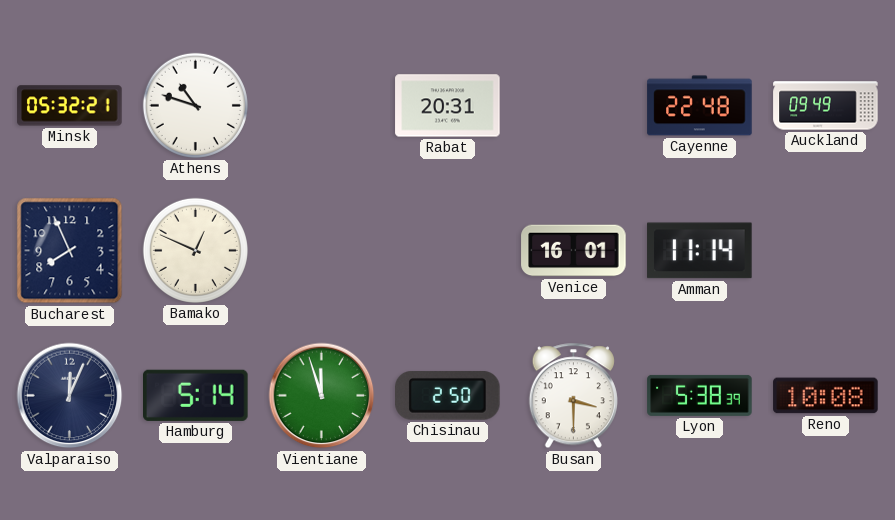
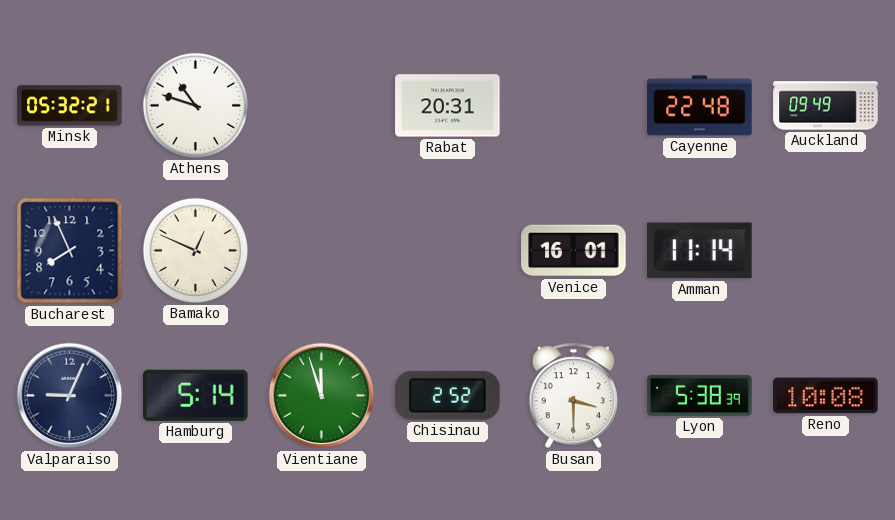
Valparaiso: 12:04 -> 9:04 (70, 396)
Chisinau: 2:50 -> 2:52 (448, 395)
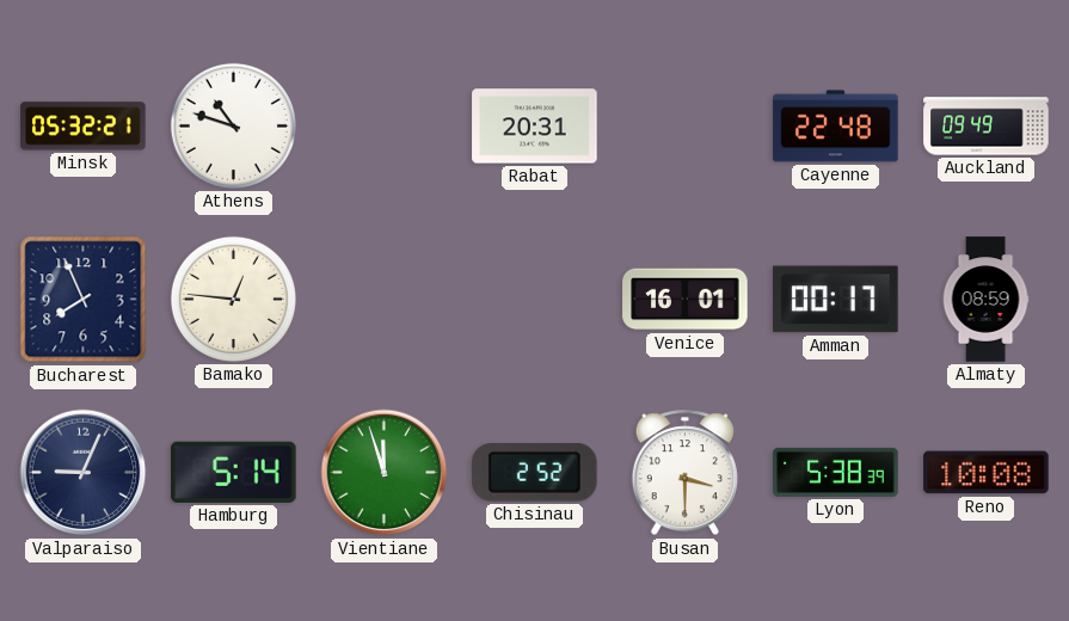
Bamako: 12:49 -> 12:46 (233, 299)
Amman: 11:14 -> 00:17 (836, 300)
Almaty: none -> 08:59 (985, 300)
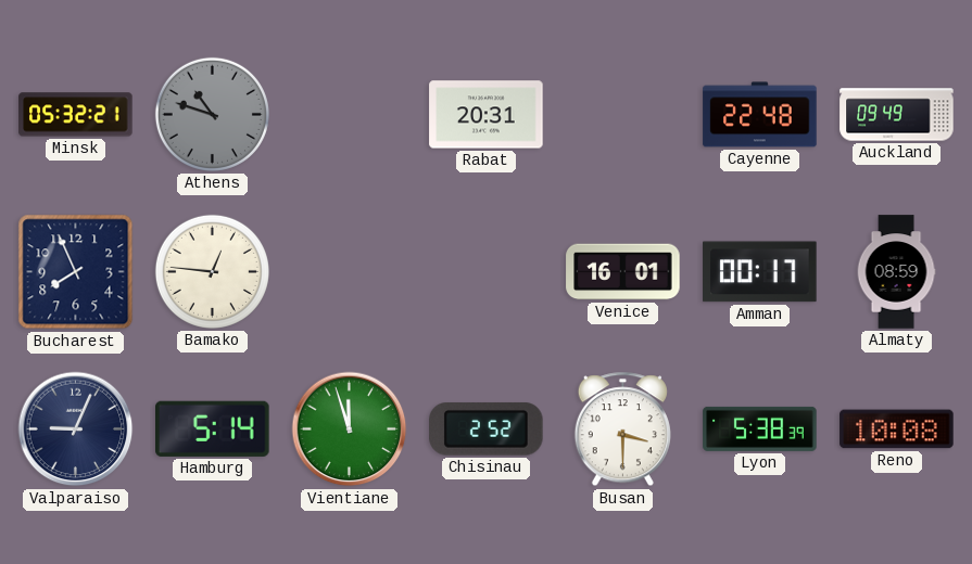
Athens dial: white -> grey (212, 114)
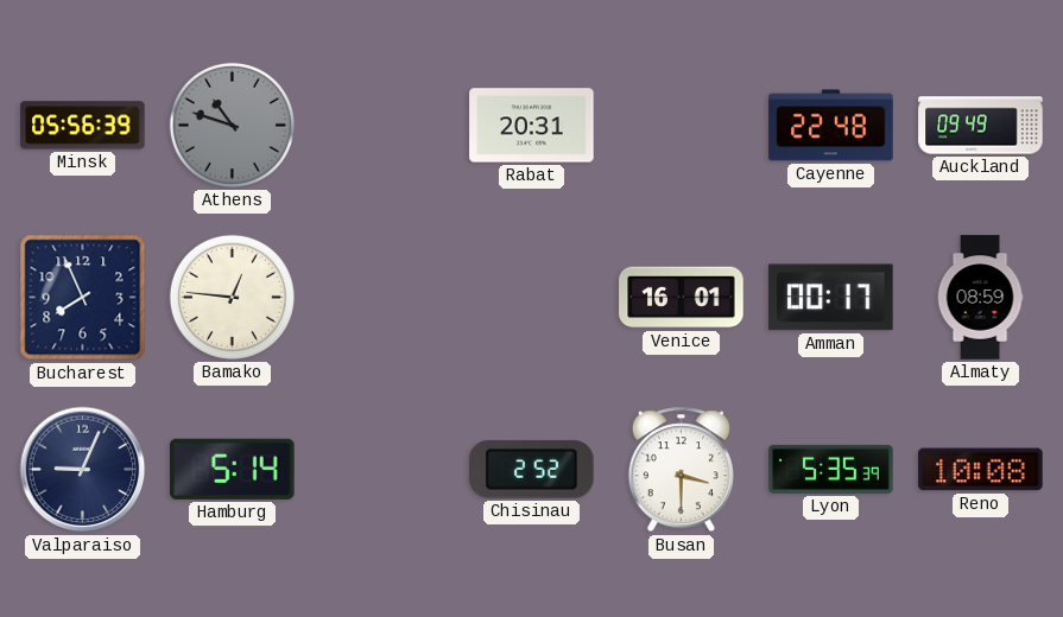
Minsk: 05:32 -> 05:56 (83, 126)
Vientiane: 11:57 -> none (350, 430)
Lyon: 5:38 -> 5:35 (831, 469)
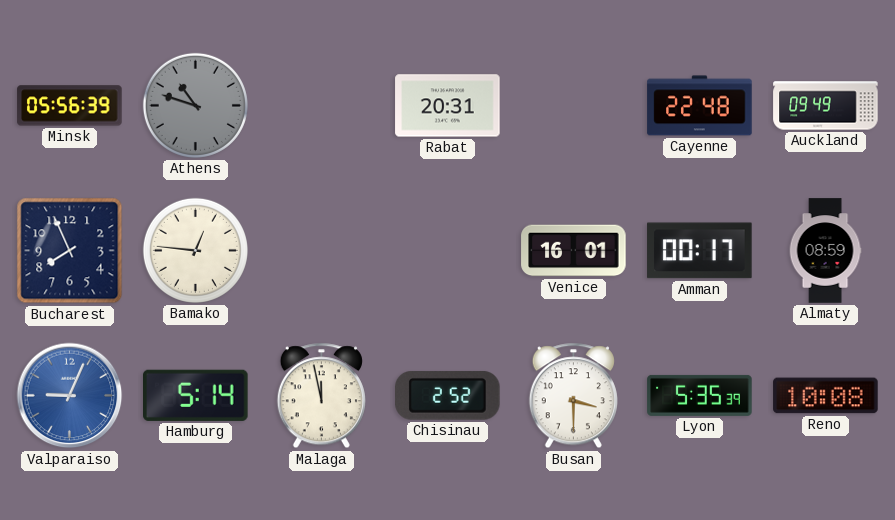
Valparaiso dial: navy -> blue (70, 396)
Malaga: none -> 11:58 (321, 396)
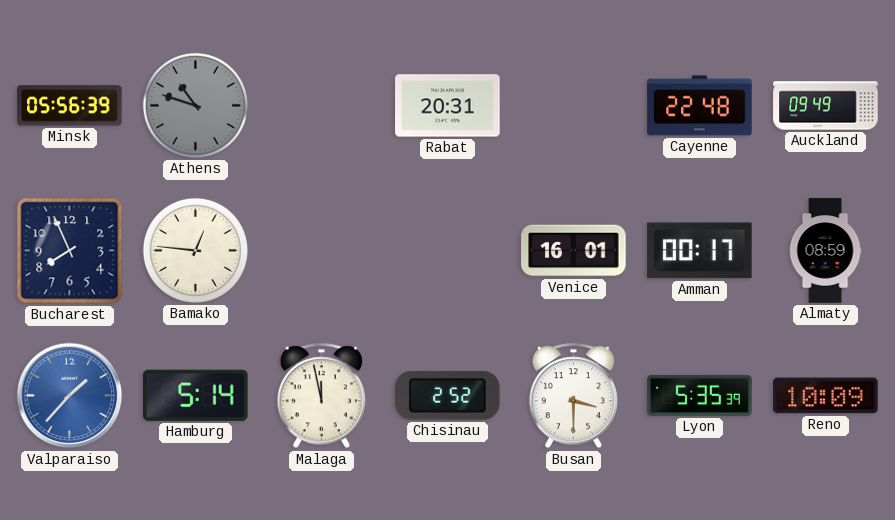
Valparaiso: 9:04 -> 1:37 (70, 396)
Reno: 10:08 -> 10:09 (826, 396)
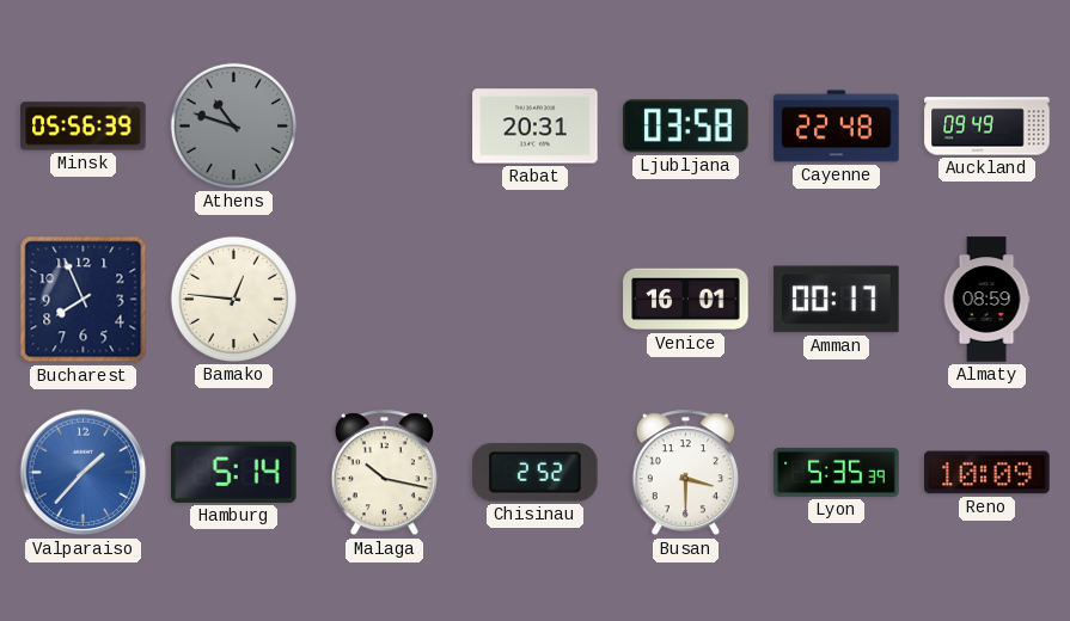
Ljubljana: none -> 03:58 (686, 127)
Malaga: 11:58 -> 10:17 (384, 473)
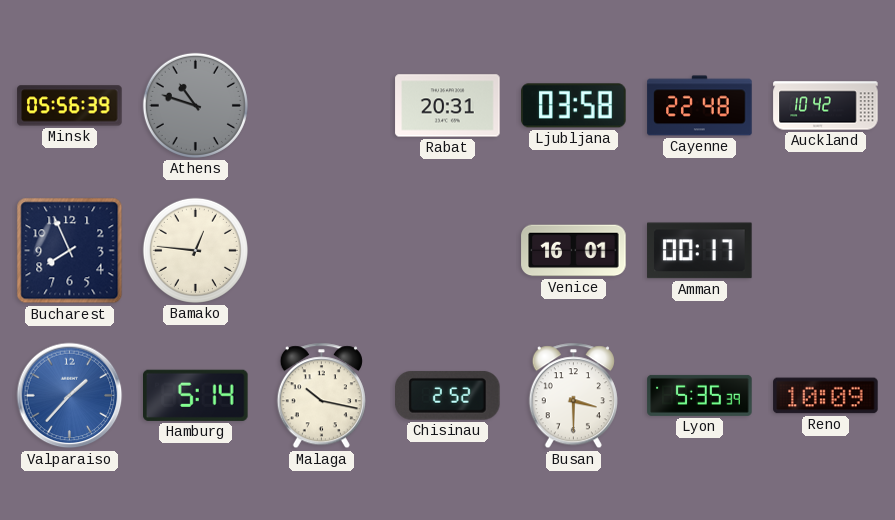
Auckland: 09:49 -> 10:42 (826, 106)
Almaty: 08:59 -> none (986, 300)
